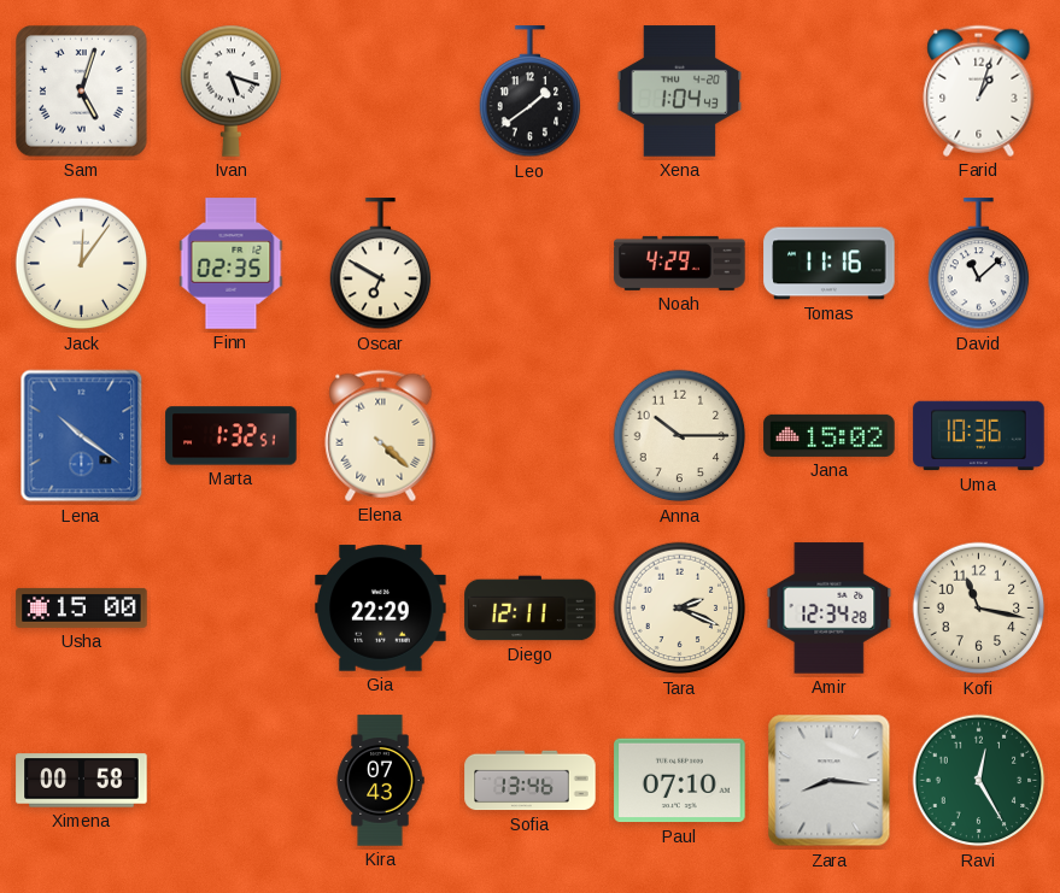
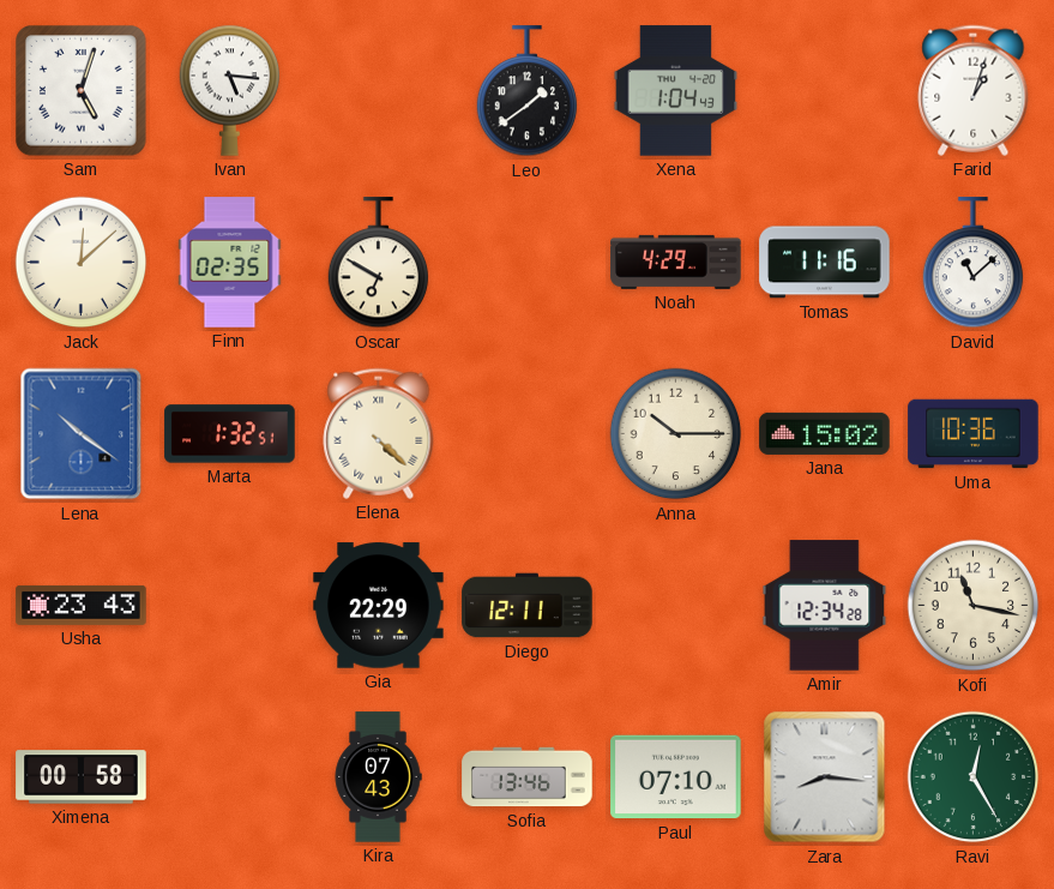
Ivan: 5:18 -> 5:16 (230, 90)
Jack: 12:06 -> 12:08 (82, 263)
Usha: 15:00 -> 23:43 (82, 605)
Tara: 2:19 -> none (680, 609)
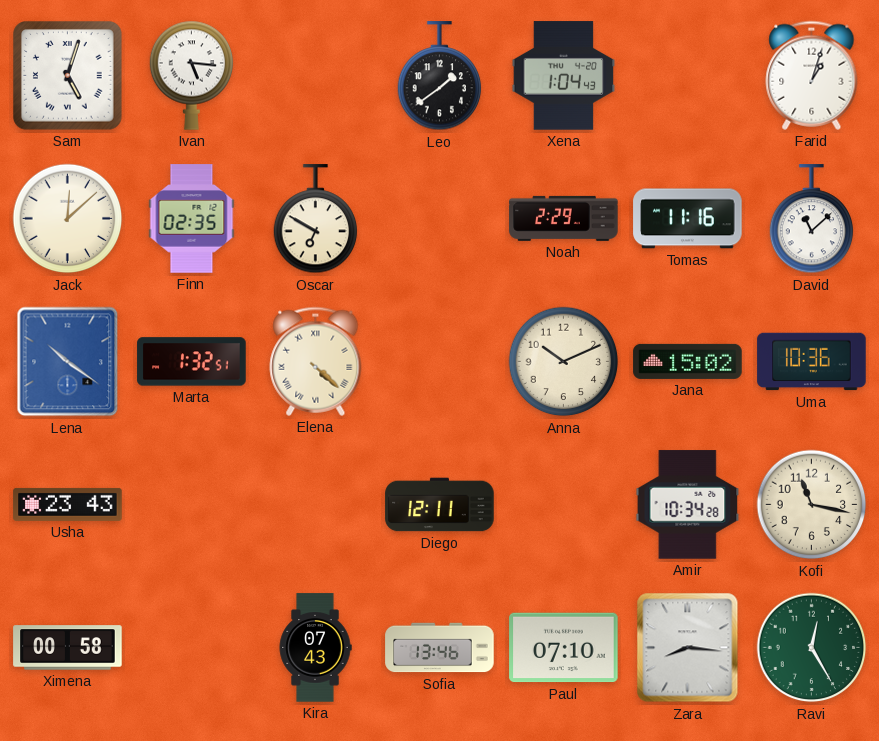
Noah: 4:29 -> 2:29 (564, 218)
Anna: 10:15 -> 10:11 (564, 362)
Gia: 22:29 -> none (379, 606)
Amir: 12:34 -> 10:34 (688, 505)
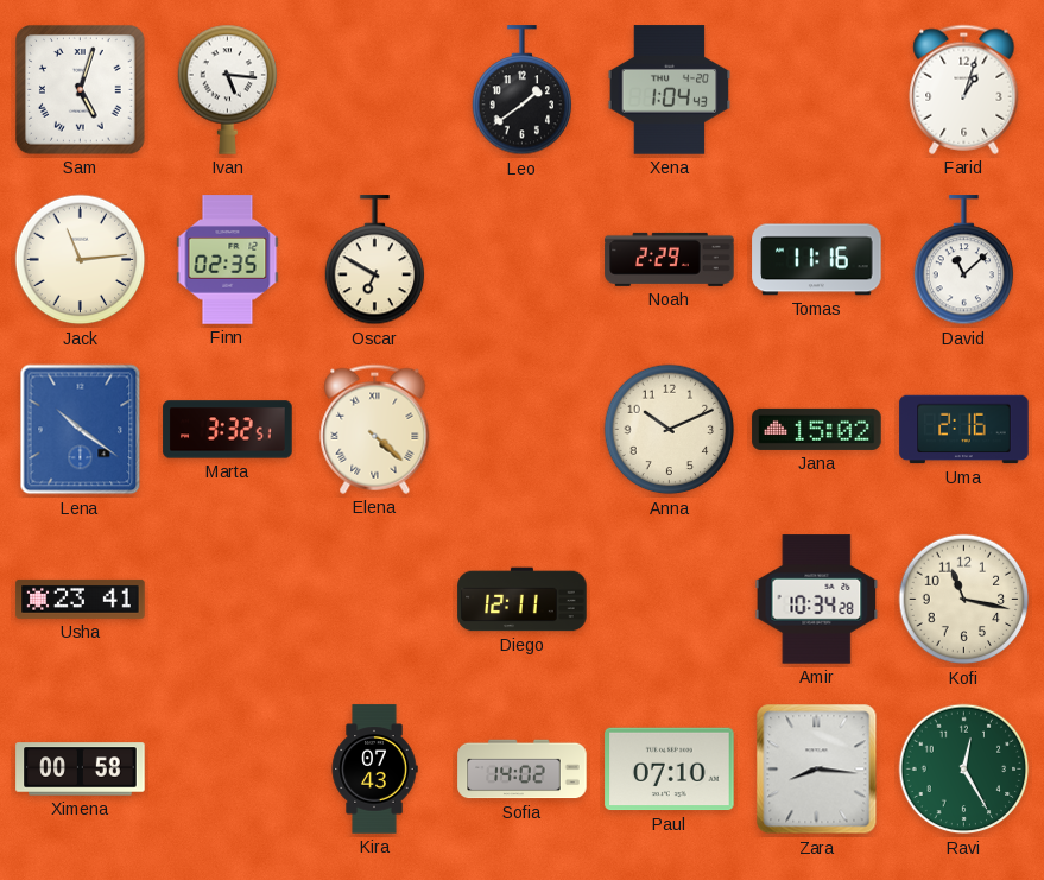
Jack: 12:08 -> 11:14 (81, 260)
Marta: 1:32 -> 3:32 (228, 430)
Uma: 10:36 -> 2:16 (964, 430)
Usha: 23:43 -> 23:41 (81, 599)
Sofia: 13:46 -> 14:02 (523, 770)
